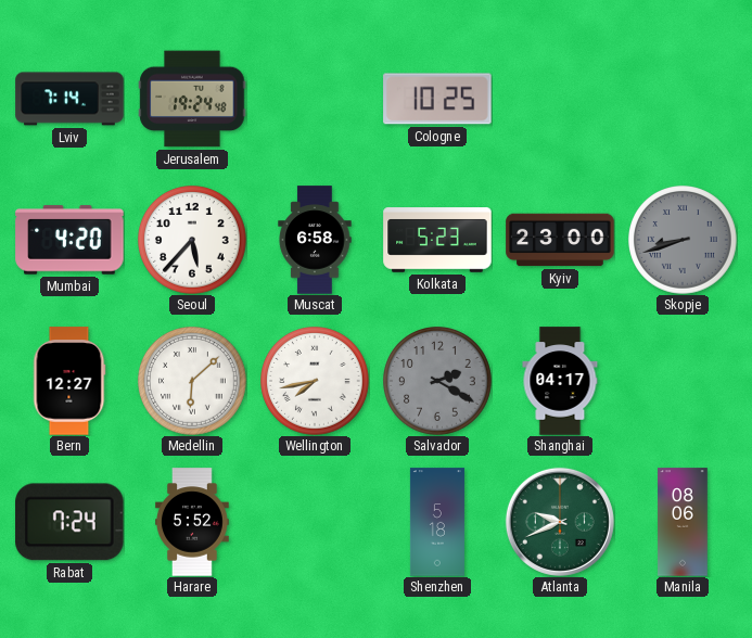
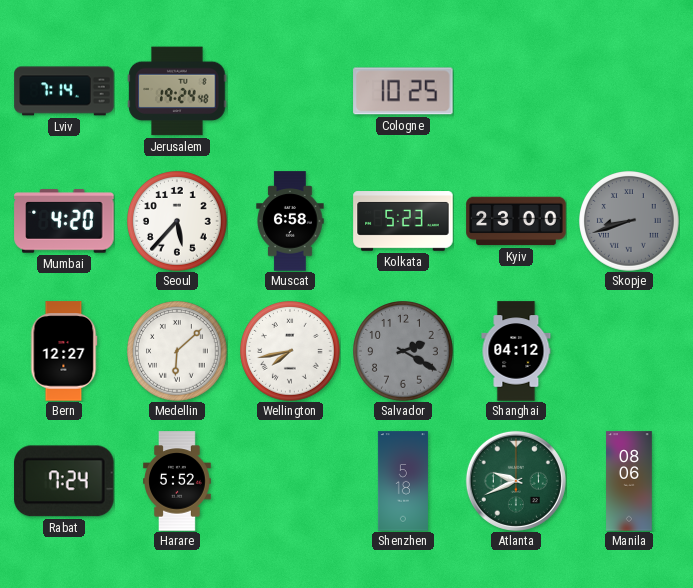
Shanghai: 04:17 -> 04:12 (516, 351)
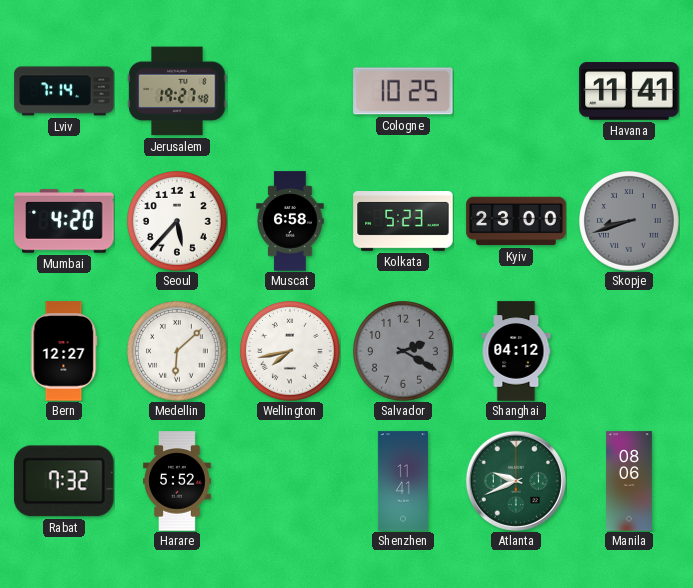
Jerusalem: 19:24 -> 19:27 (177, 91)
Havana: none -> 11:41 (629, 91)
Rabat: 7:24 -> 7:32 (64, 481)
Shenzhen: 5:18 -> 11:41 (403, 481)
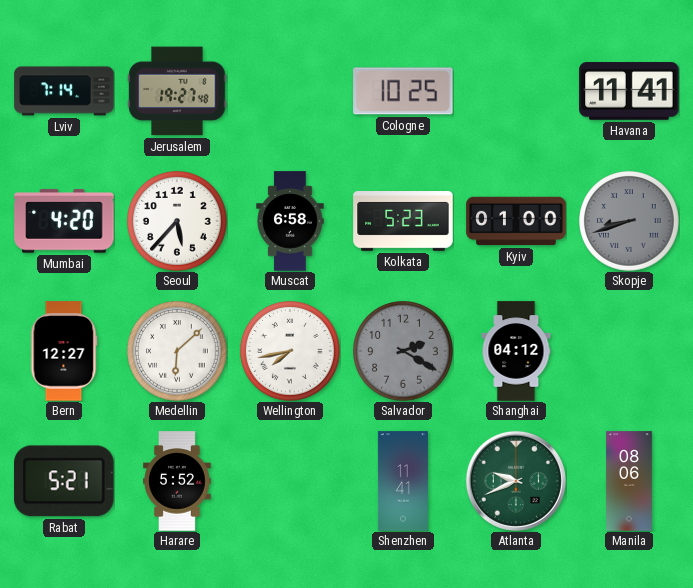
Kyiv: 23:00 -> 01:00 (516, 221)
Rabat: 7:32 -> 5:21 (64, 481)
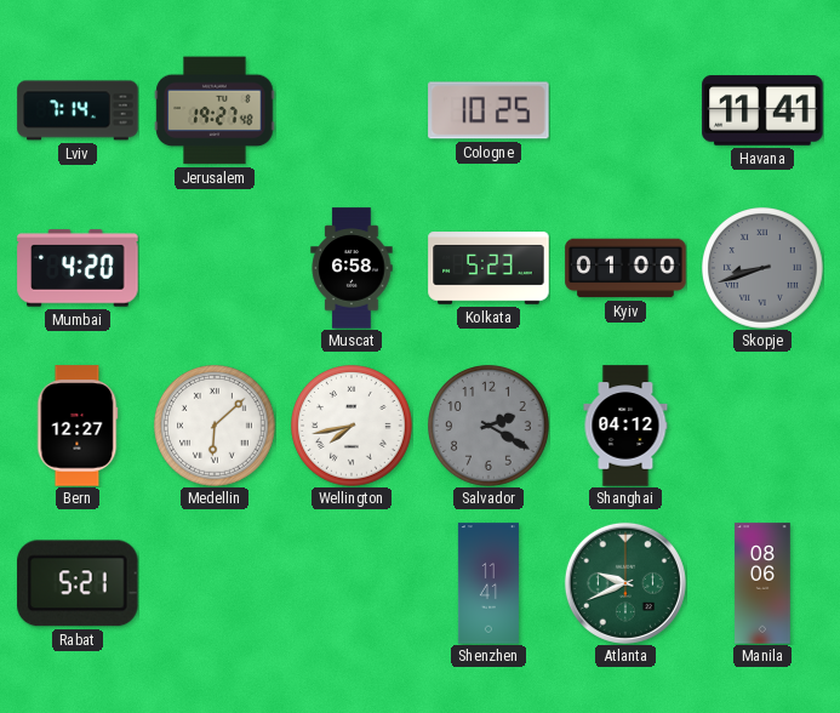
Seoul: 5:37 -> none (178, 222)
Harare: 5:52 -> none (178, 481)
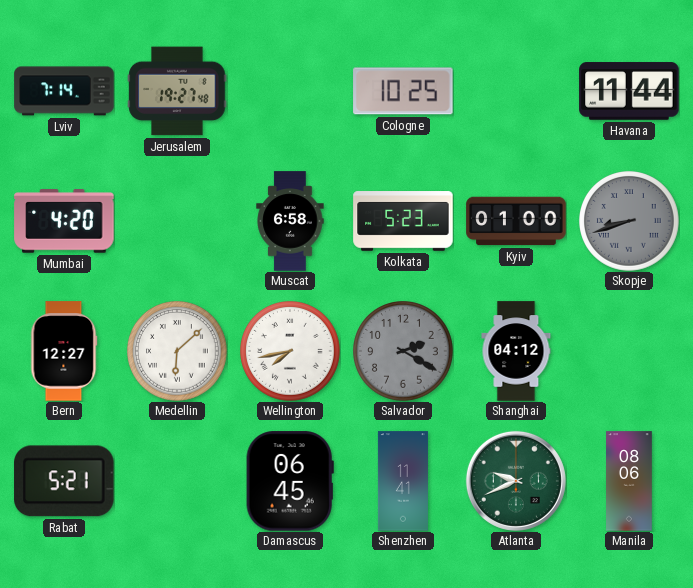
Havana: 11:41 -> 11:44 (629, 91)
Damascus: none -> 06:45 (290, 481)
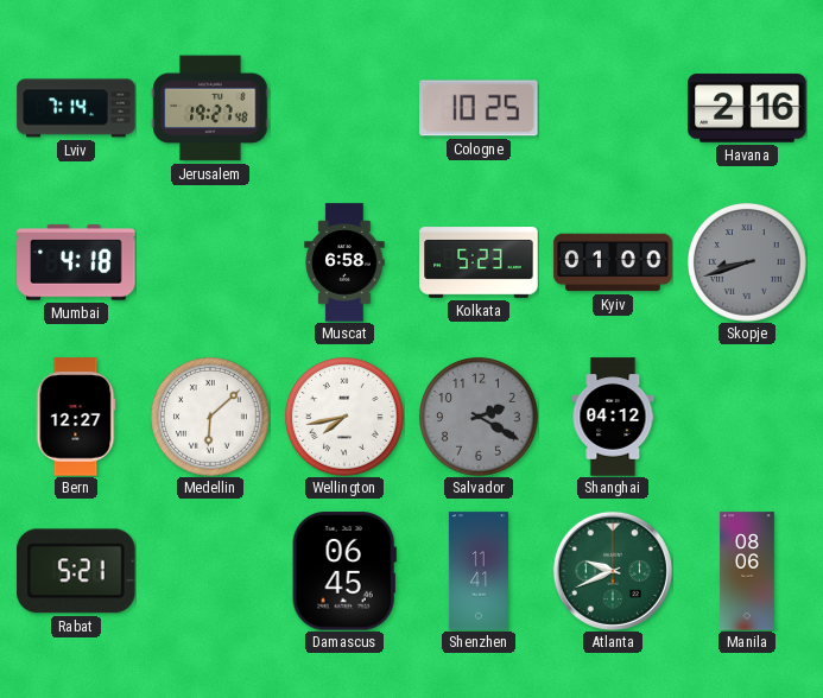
Havana: 11:44 -> 2:16 (747, 108)
Mumbai: 4:20 -> 4:18 (76, 262)
